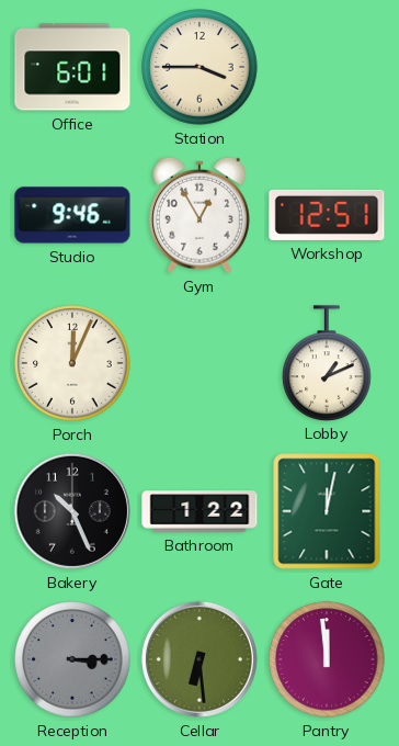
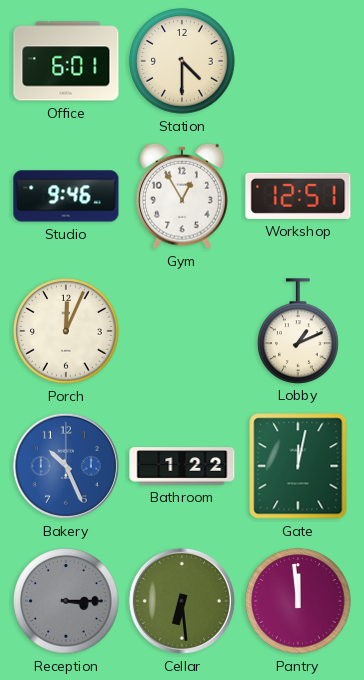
Station: 3:45 -> 4:30 (182, 61)
Bakery dial: black -> blue (66, 466)
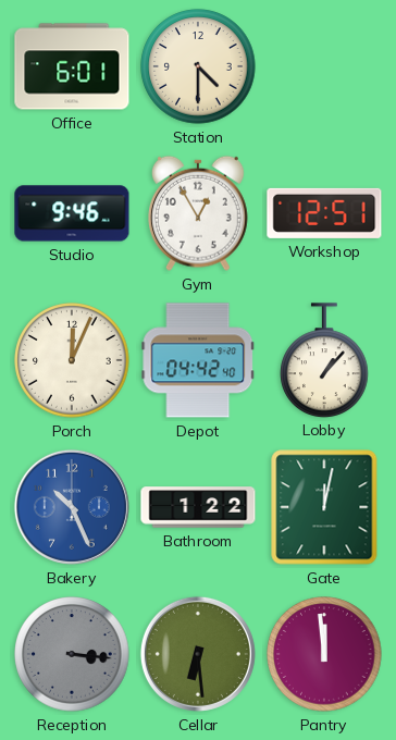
Depot: none -> 04:42 (198, 360)
Lobby: 1:11 -> 1:07 (324, 360)
Reception: 3:15 -> 3:16 (72, 654)
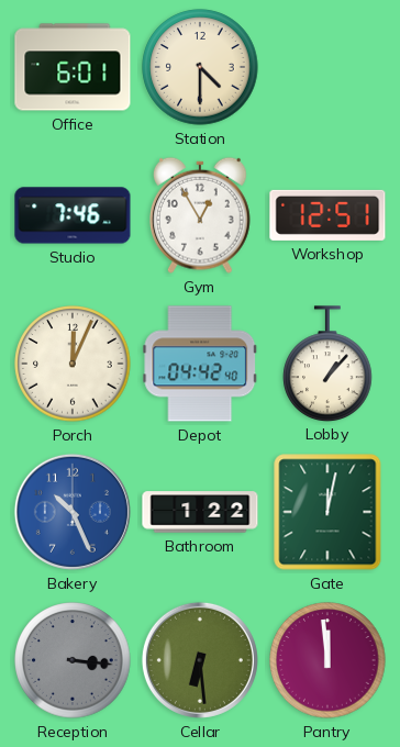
Studio: 9:46 -> 7:46 (73, 215)
